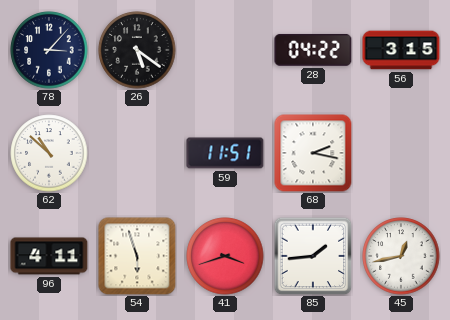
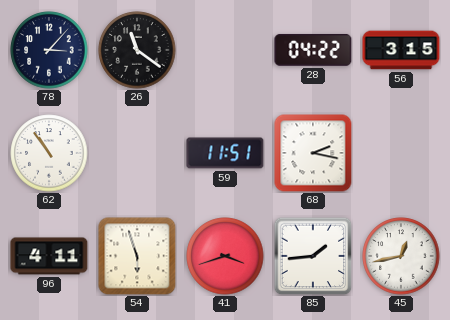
26: 5:21 -> 11:21 (137, 50)
62: 10:52 -> 10:54 (49, 153)
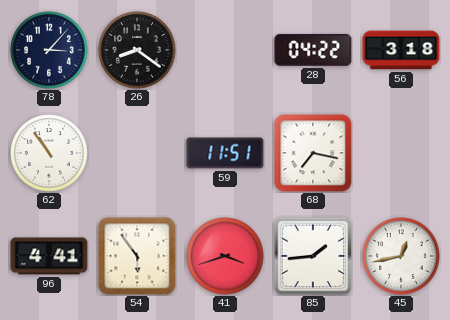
26: 11:21 -> 8:21 (137, 50)
56: 3:15 -> 3:18 (401, 50)
68: 2:17 -> 7:17 (313, 153)
96: 4:11 -> 4:41 (49, 256)
54: 5:57 -> 5:54 (137, 256)
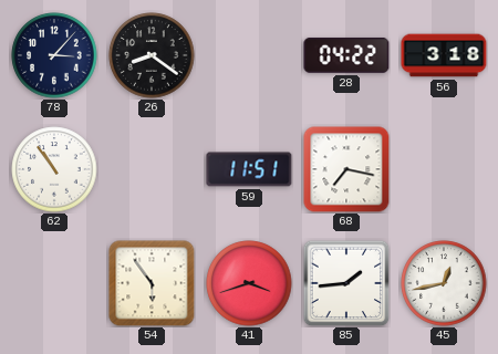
96: 4:41 -> none (49, 256)
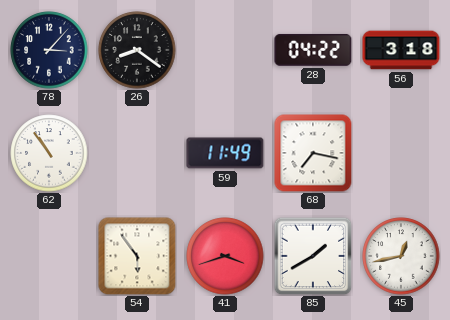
59: 11:51 -> 11:49 (225, 153)
85: 1:44 -> 1:40 (313, 256)
